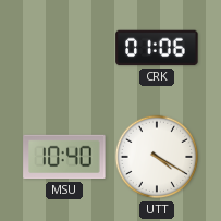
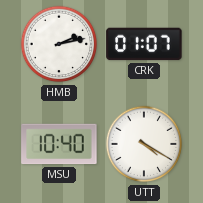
HMB: none -> 2:13 (59, 44)
CRK: 01:06 -> 01:07 (144, 44)
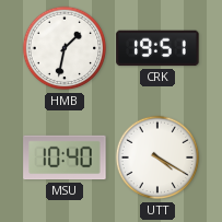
HMB: 2:13 -> 1:32 (65, 48)
CRK: 01:07 -> 19:51 (157, 48)
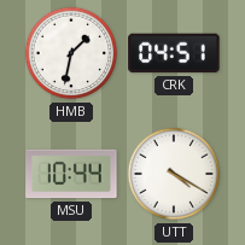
CRK: 19:51 -> 04:51 (174, 53)
MSU: 10:40 -> 10:44 (71, 174)
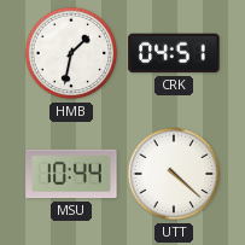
UTT: 4:20 -> 4:22 (174, 174)
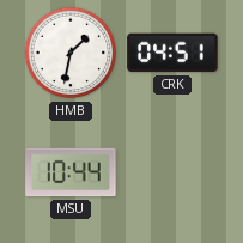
UTT: 4:22 -> none (174, 174)
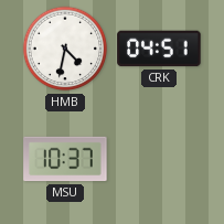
HMB: 1:32 -> 4:32 (65, 49)
MSU: 10:44 -> 10:37 (65, 159)
